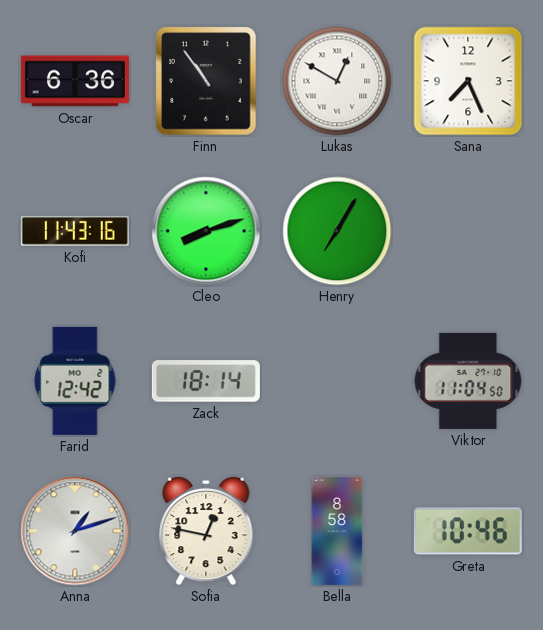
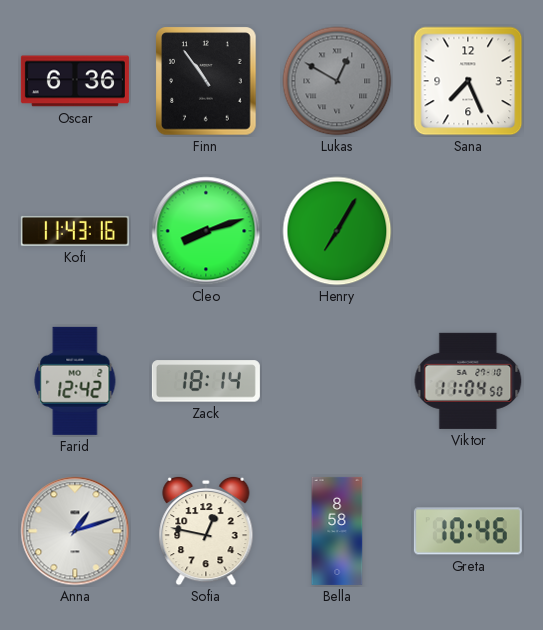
Lukas dial: white -> grey (337, 81)
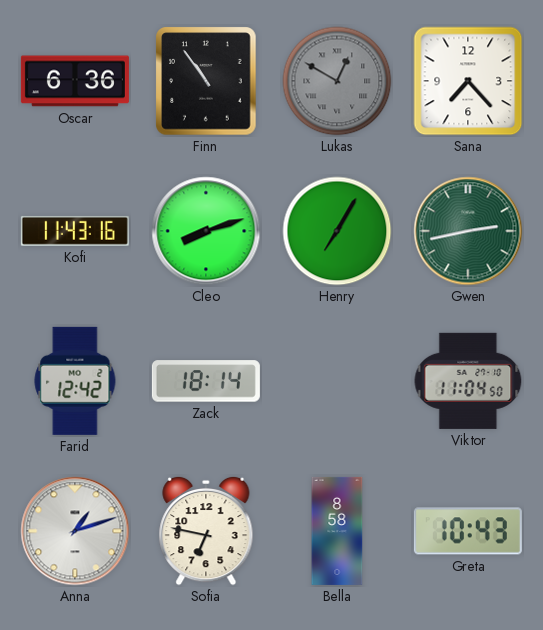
Sana: 7:26 -> 7:23 (468, 81)
Gwen: none -> 2:43 (468, 231)
Sofia: 12:47 -> 6:47 (206, 531)
Greta: 10:46 -> 10:43 (468, 531)
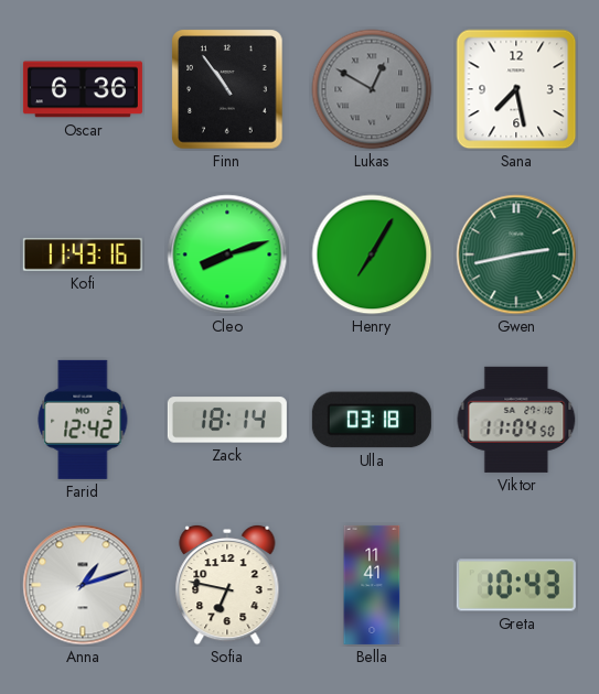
Sana: 7:23 -> 7:28 (516, 89)
Ulla: none -> 03:18 (372, 420)
Bella: 8:58 -> 11:41 (372, 585)
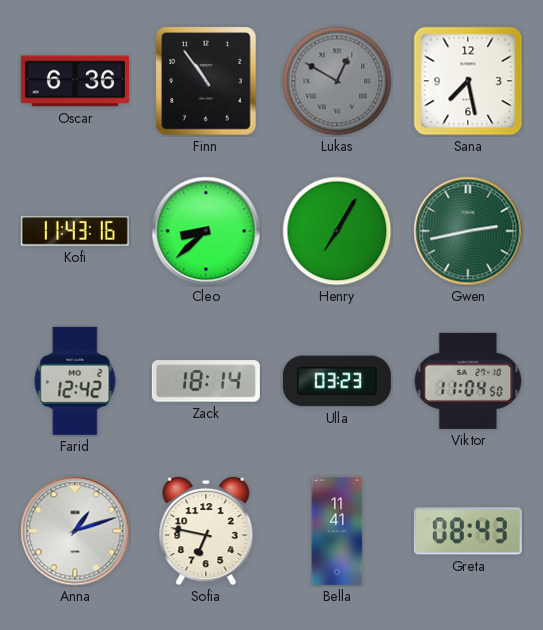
Cleo: 8:12 -> 8:38 (206, 231)
Ulla: 03:18 -> 03:23 (337, 381)
Greta: 10:43 -> 08:43 (468, 531)
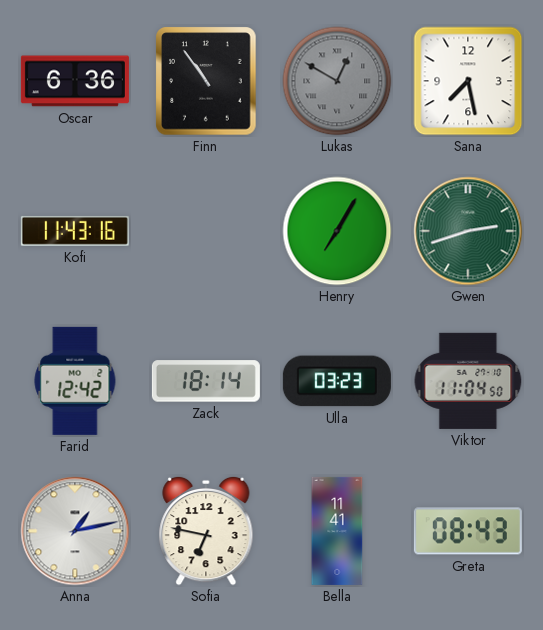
Cleo: 8:38 -> none (206, 231)
Gwen: 2:43 -> 2:42 (468, 231)
Anna: 1:12 -> 1:13 (75, 531)
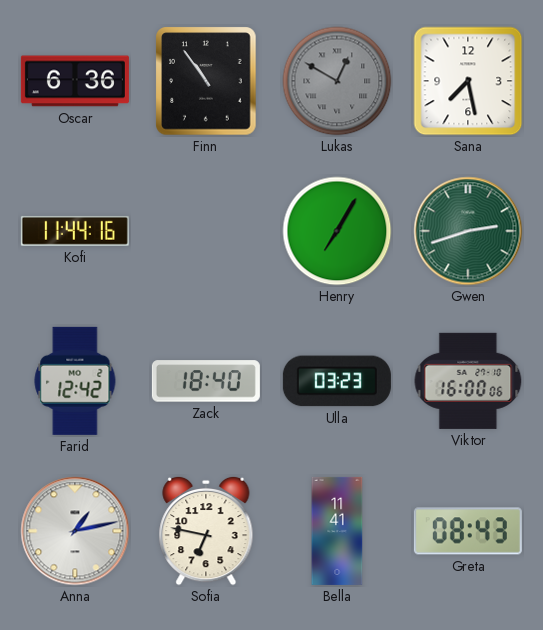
Kofi: 11:43 -> 11:44 (75, 231)
Zack: 18:14 -> 18:40 (206, 381)
Viktor: 11:04 -> 16:00 (468, 381)
